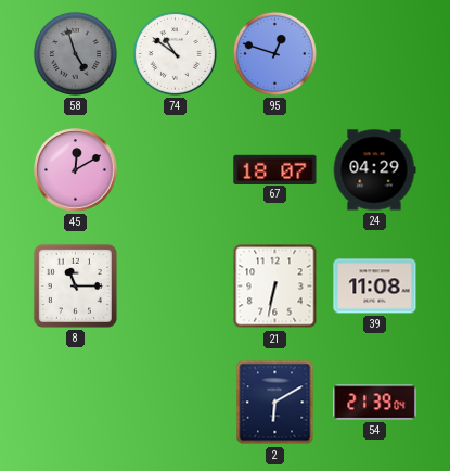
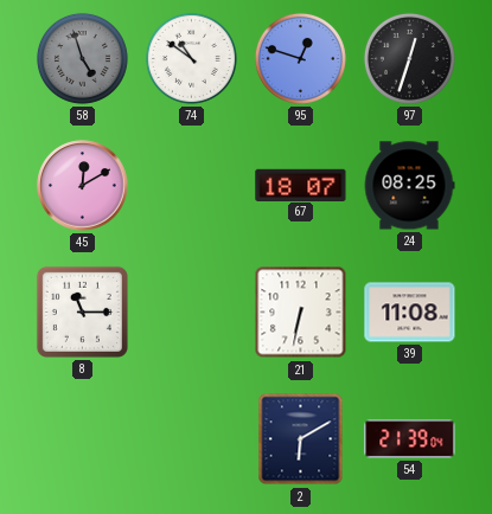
97: none -> 12:33 (409, 58)
24: 04:29 -> 08:25 (409, 186)
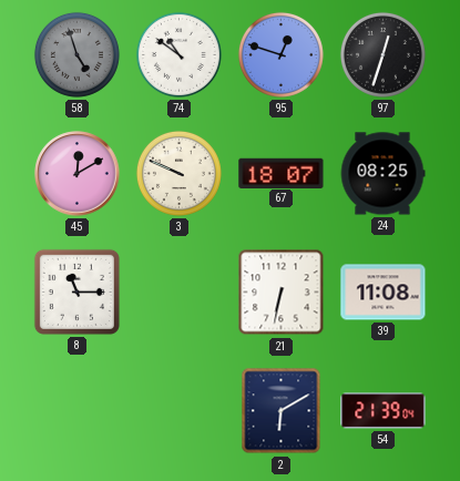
3: none -> 9:49 (178, 173)
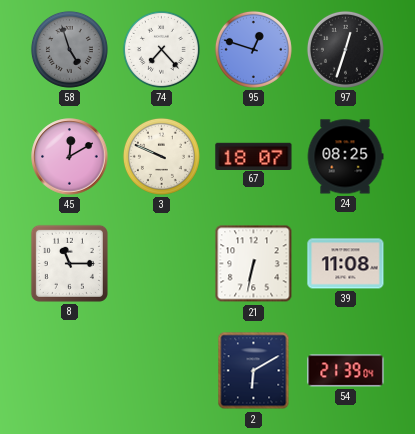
74: 10:51 -> 7:23 (161, 49)
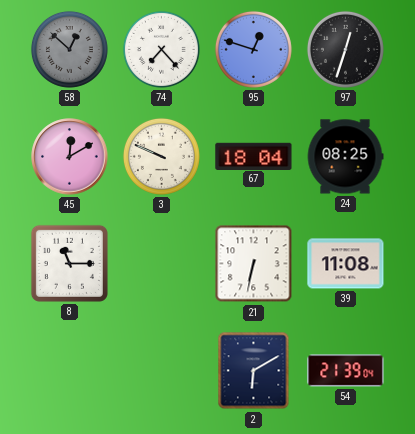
58: 4:57 -> 12:52 (69, 49)
67: 18:07 -> 18:04 (254, 156)
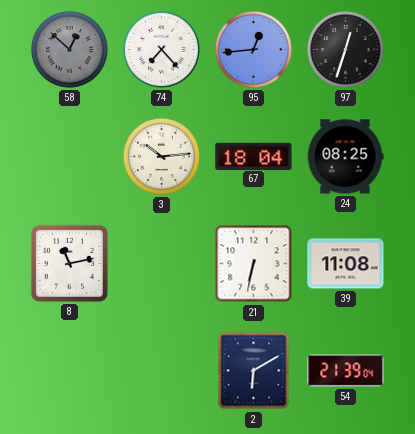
95: 12:48 -> 12:44 (253, 49)
45: 12:10 -> none (70, 157)
3: 9:49 -> 10:14 (161, 156)
8: 11:15 -> 11:13 (69, 263)
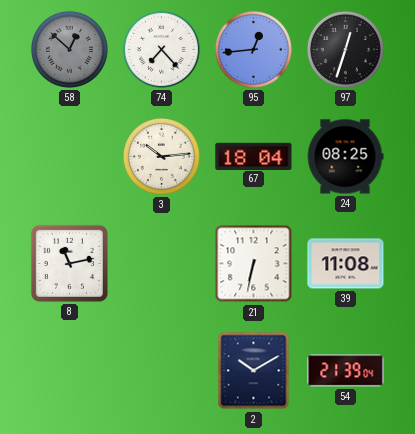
2: 6:10 -> 10:10 (254, 371)
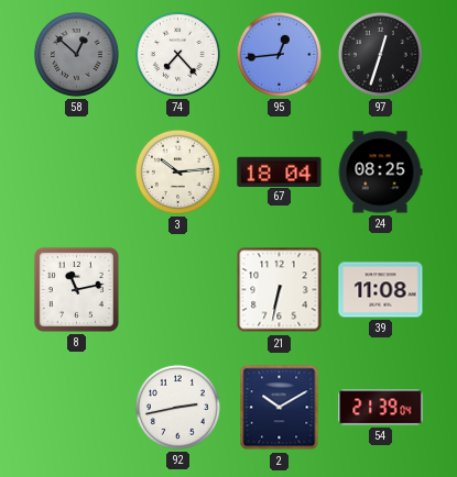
92: none -> 2:43 (177, 407)
